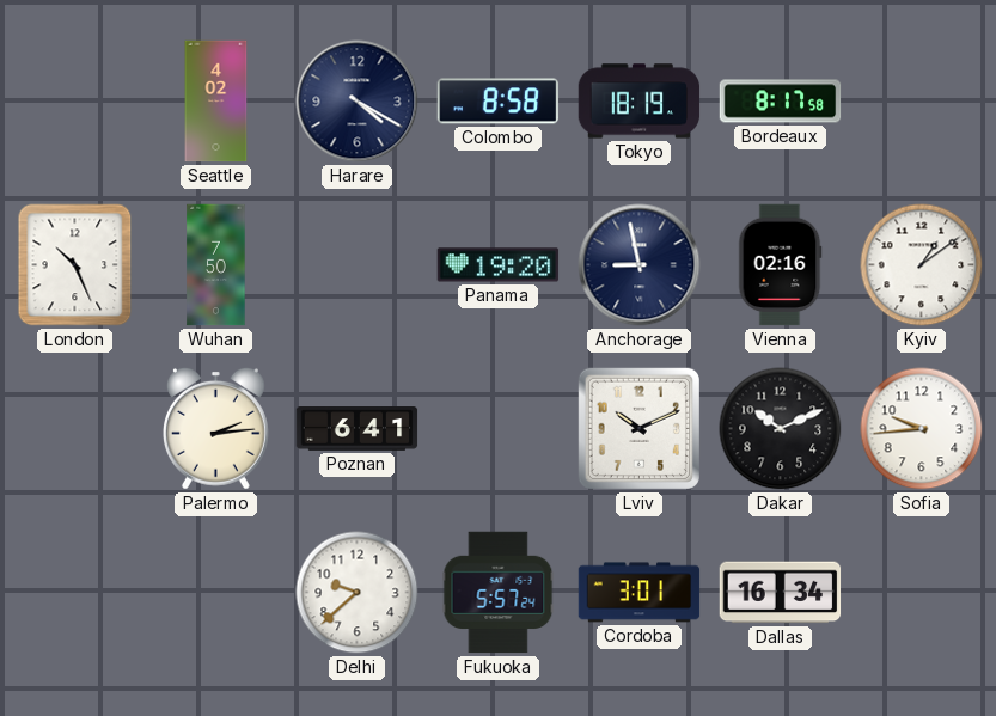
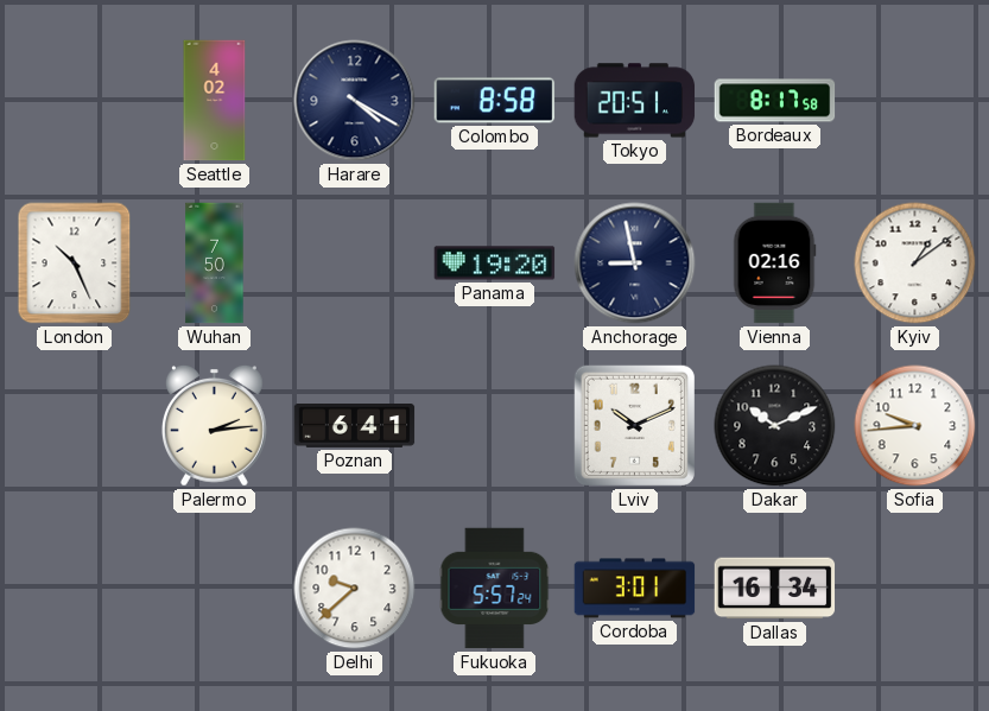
Tokyo: 18:19 -> 20:51 (635, 101)
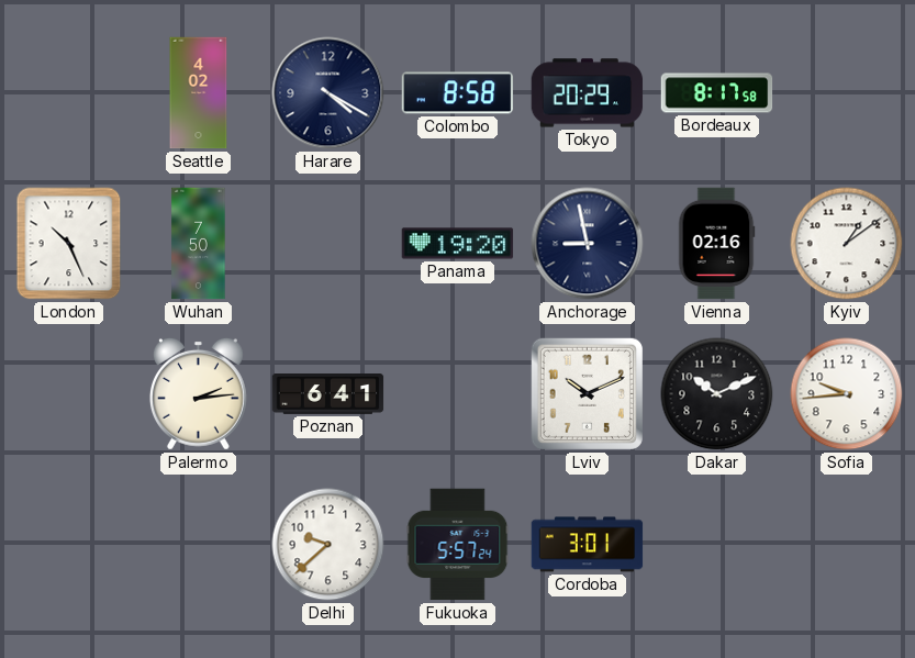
Tokyo: 20:51 -> 20:29 (588, 93)
Dallas: 16:34 -> none (775, 589)
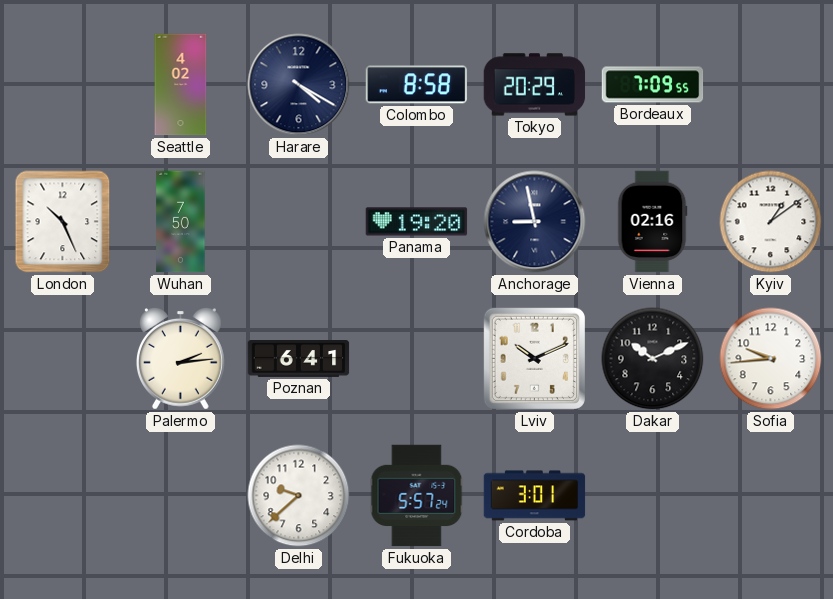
Bordeaux: 8:17 -> 7:09 (653, 85)
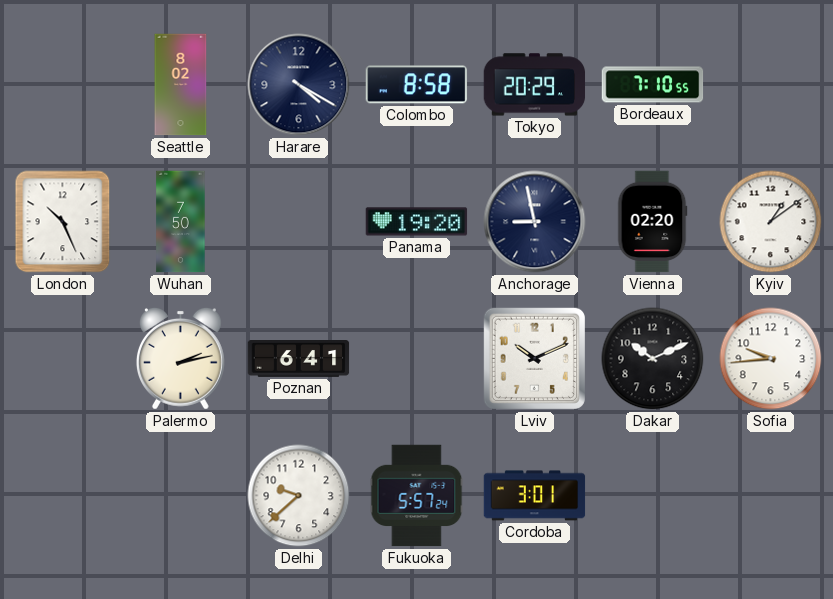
Seattle: 4:02 -> 8:02 (181, 85)
Bordeaux: 7:09 -> 7:10 (653, 85)
Vienna: 02:16 -> 02:20 (652, 222)
Palermo: 2:14 -> 2:13 (180, 358)
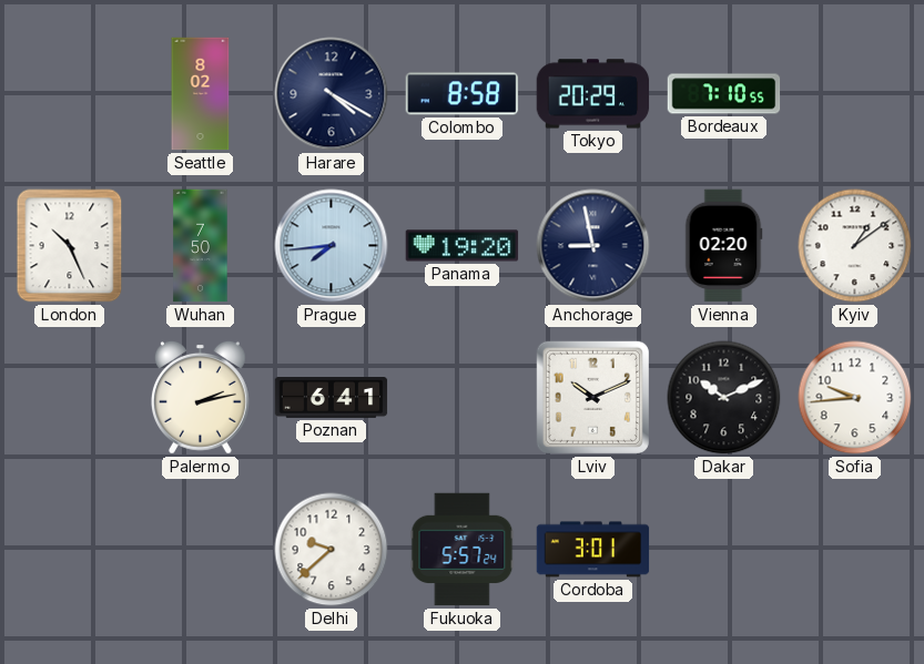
Prague: none -> 7:44 (332, 246)
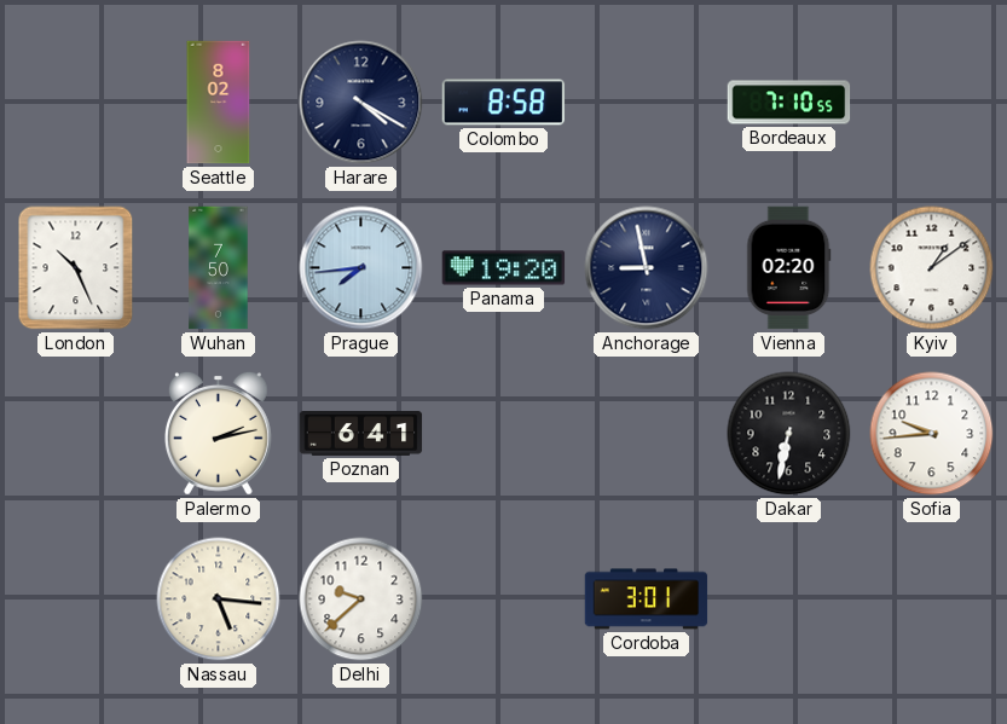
Tokyo: 20:29 -> none (593, 94)
Lviv: 10:11 -> none (592, 397)
Dakar: 10:11 -> 6:32 (789, 434)
Nassau: none -> 5:16 (219, 600)
Fukuoka: 5:57 -> none (463, 550)
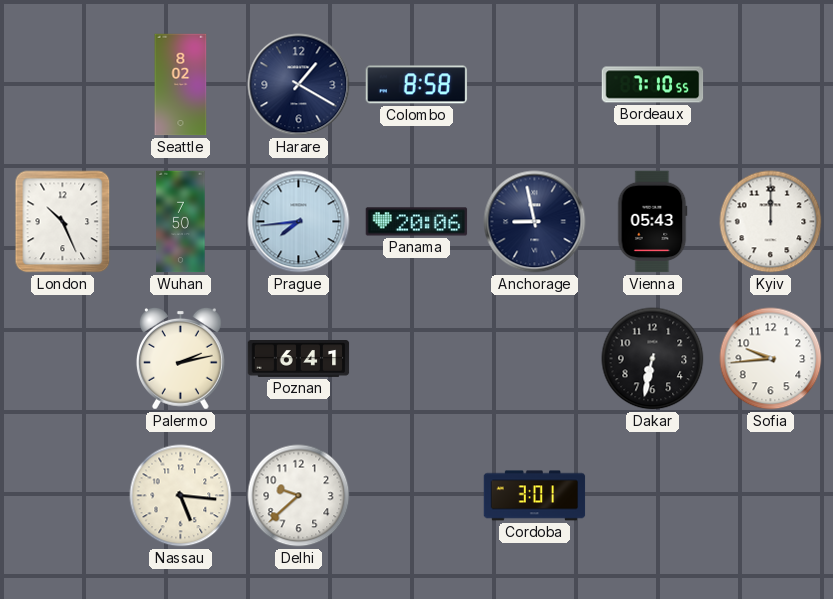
Harare: 4:20 -> 1:20 (299, 85)
Panama: 19:20 -> 20:06 (417, 222)
Vienna: 02:20 -> 05:43 (652, 222)
Kyiv: 1:09 -> 12:00 (771, 222)
